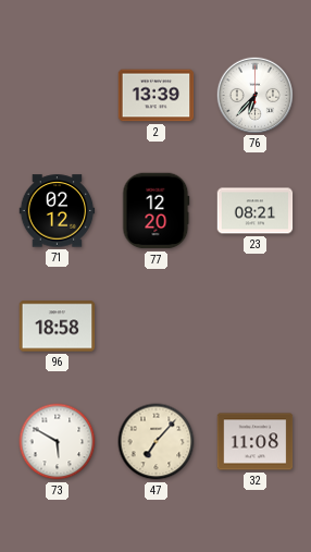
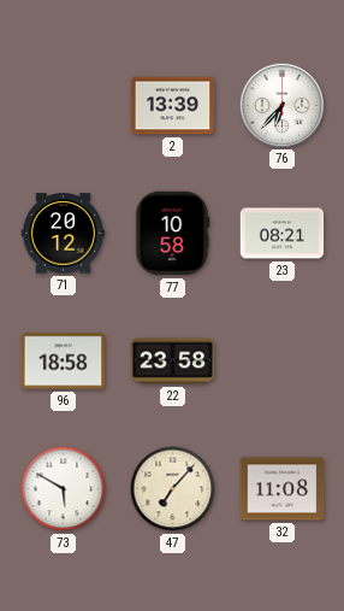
71: 02:12 -> 20:12 (64, 234)
77: 12:20 -> 10:58 (173, 234)
22: none -> 23:58 (173, 362)
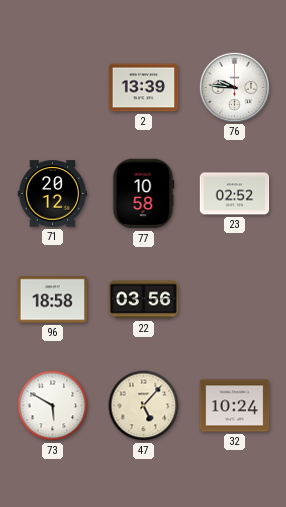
76: 6:37 -> 9:46 (234, 87)
23: 08:21 -> 02:52 (235, 194)
22: 23:58 -> 03:56 (144, 300)
47: 7:07 -> 5:07 (144, 406)
32: 11:08 -> 10:24 (235, 406)
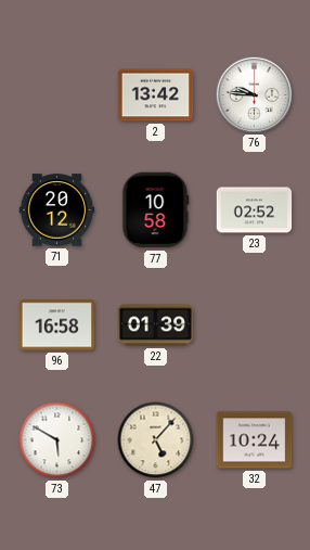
2: 13:39 -> 13:42 (156, 95)
96: 18:58 -> 16:58 (57, 325)
22: 03:56 -> 01:39 (156, 325)
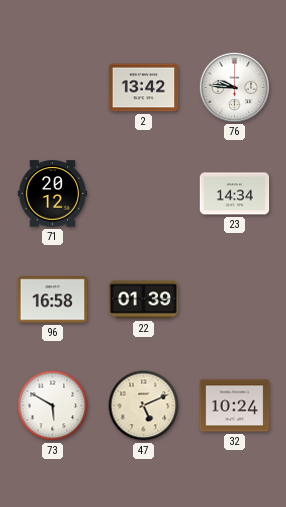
77: 10:58 -> none (156, 210)
23: 02:52 -> 14:34 (235, 194)
47: 5:07 -> 5:11 (144, 406)
